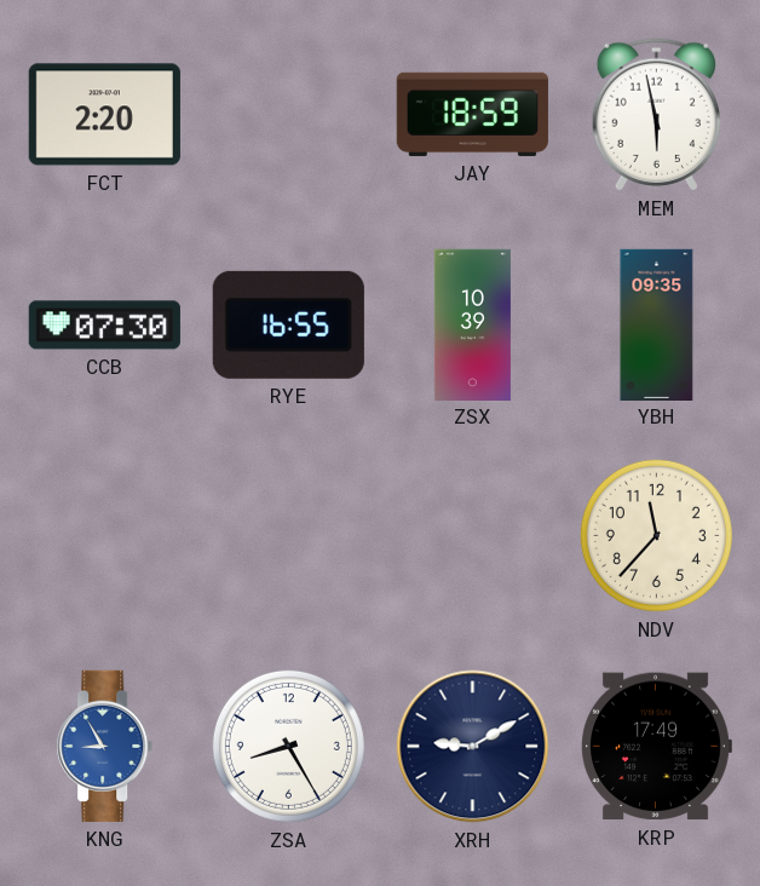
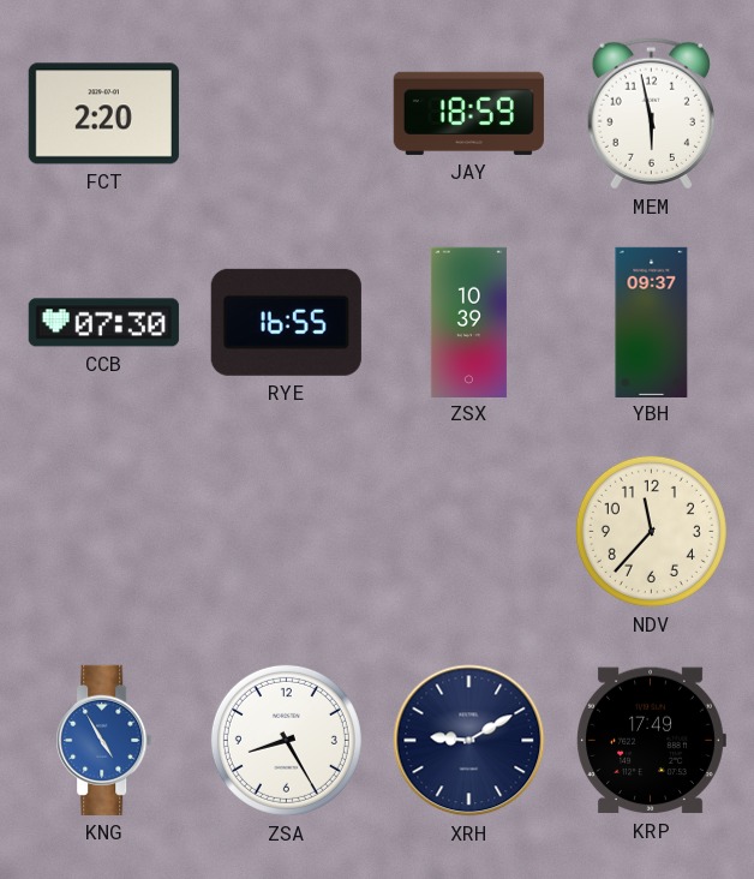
YBH: 09:35 -> 09:37 (652, 322)
KNG: 8:55 -> 4:55 (104, 740)
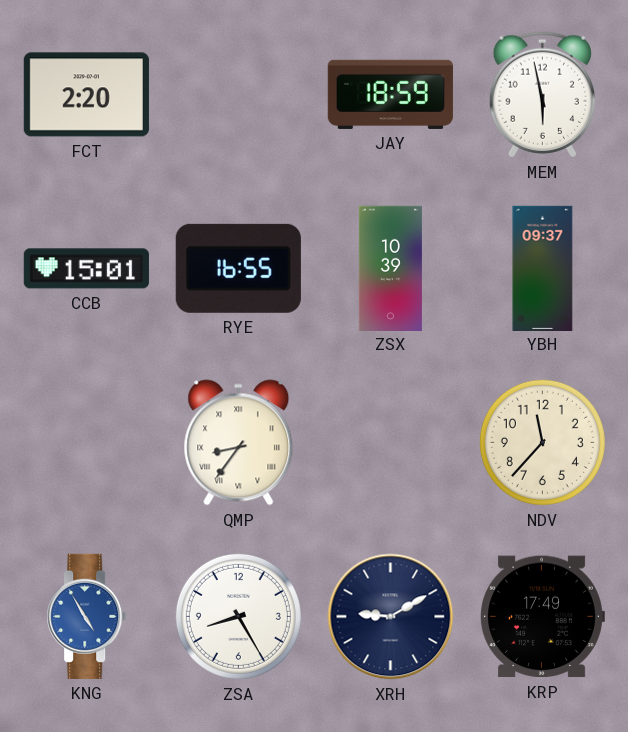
CCB: 07:30 -> 15:01 (86, 269)
QMP: none -> 8:36 (239, 443)
